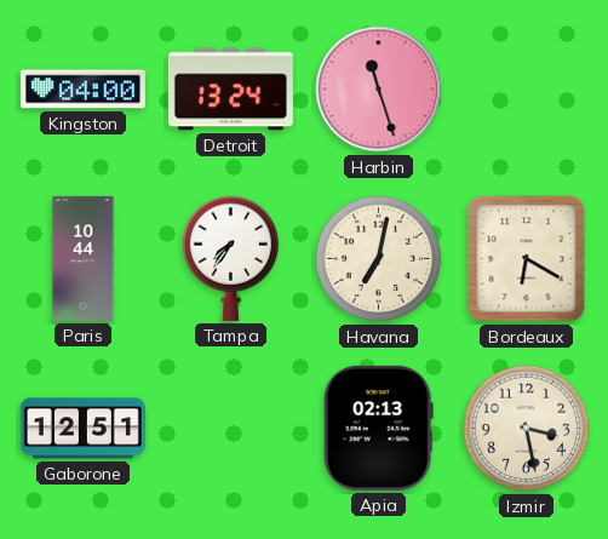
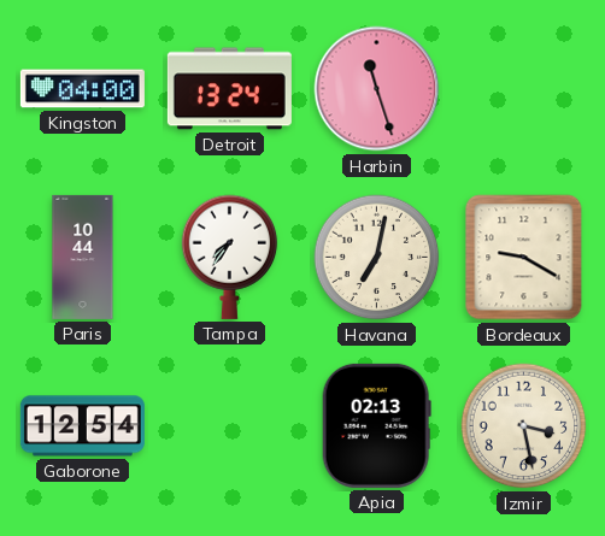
Bordeaux: 6:20 -> 9:20 (524, 258)
Gaborone: 12:51 -> 12:54 (82, 426)
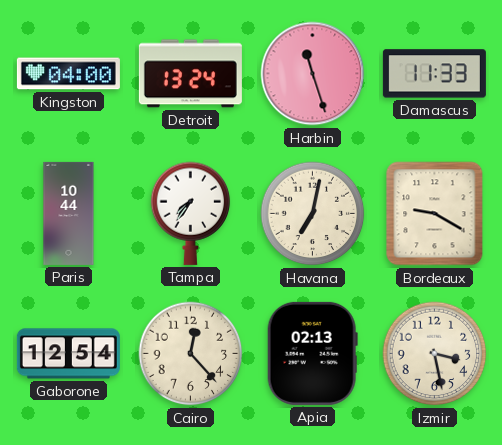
Damascus: none -> 11:33 (434, 74)
Cairo: none -> 12:23 (191, 354)
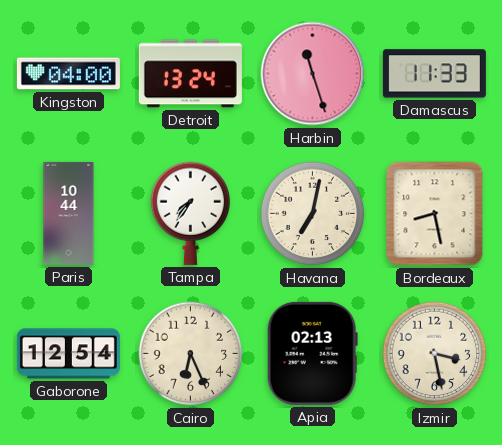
Bordeaux: 9:20 -> 8:28 (435, 214)
Cairo: 12:23 -> 6:26 (191, 354)
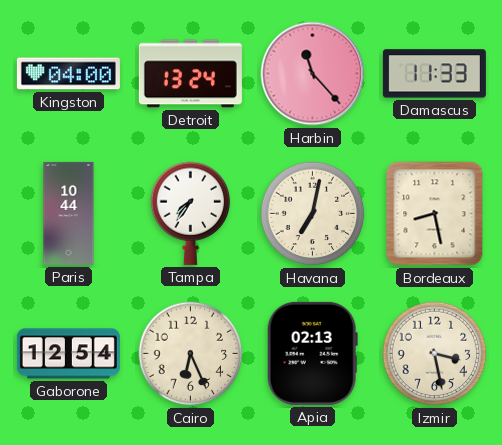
Harbin: 11:27 -> 11:23 (313, 74)
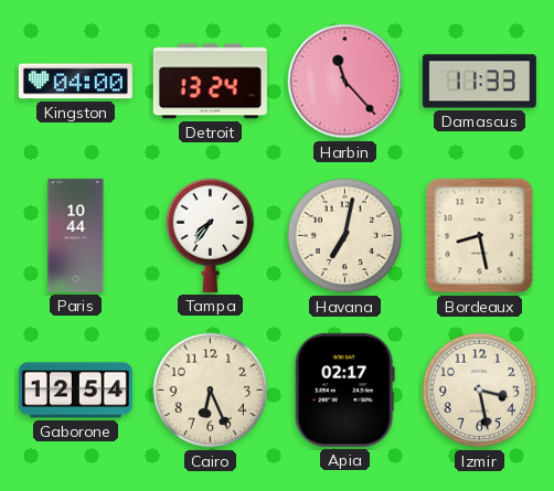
Apia: 02:13 -> 02:17 (344, 389)
